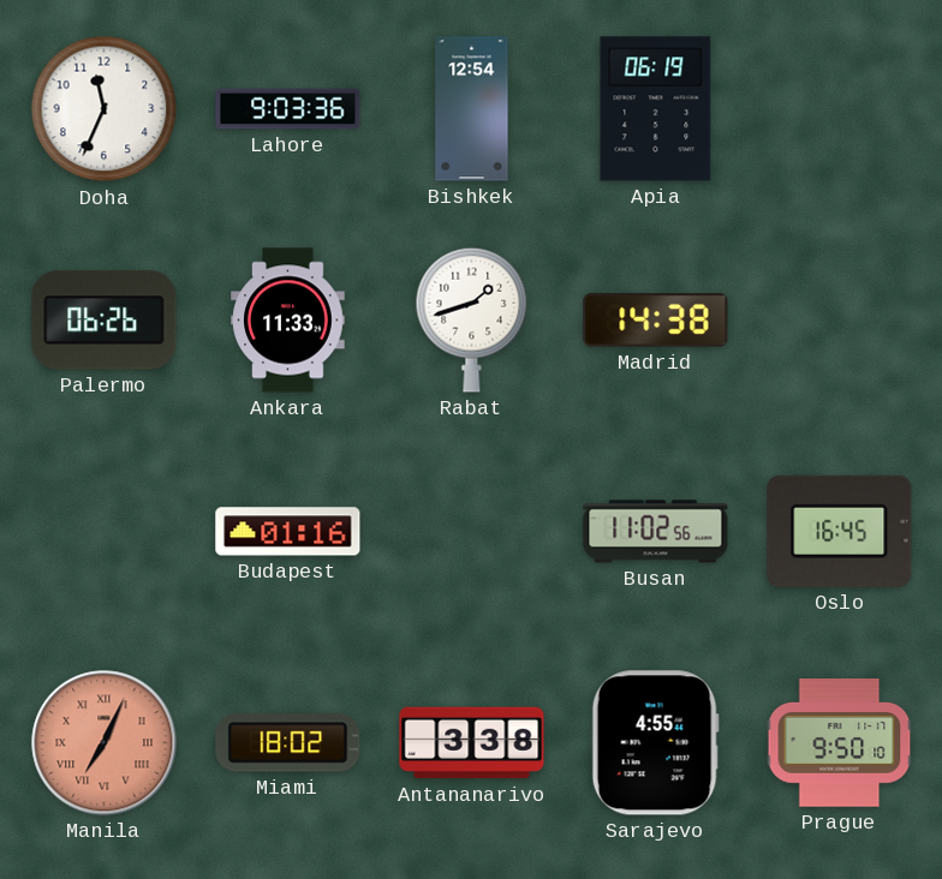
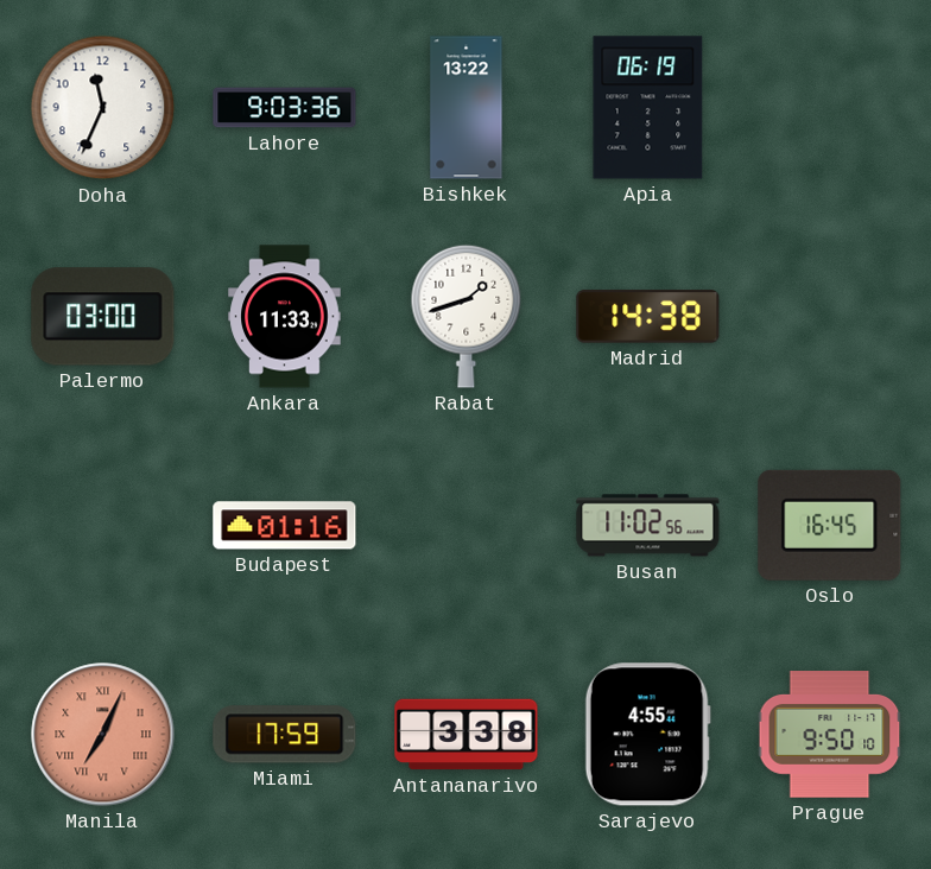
Bishkek: 12:54 -> 13:22 (467, 108)
Palermo: 06:26 -> 03:00 (103, 317)
Miami: 18:02 -> 17:59 (285, 735)
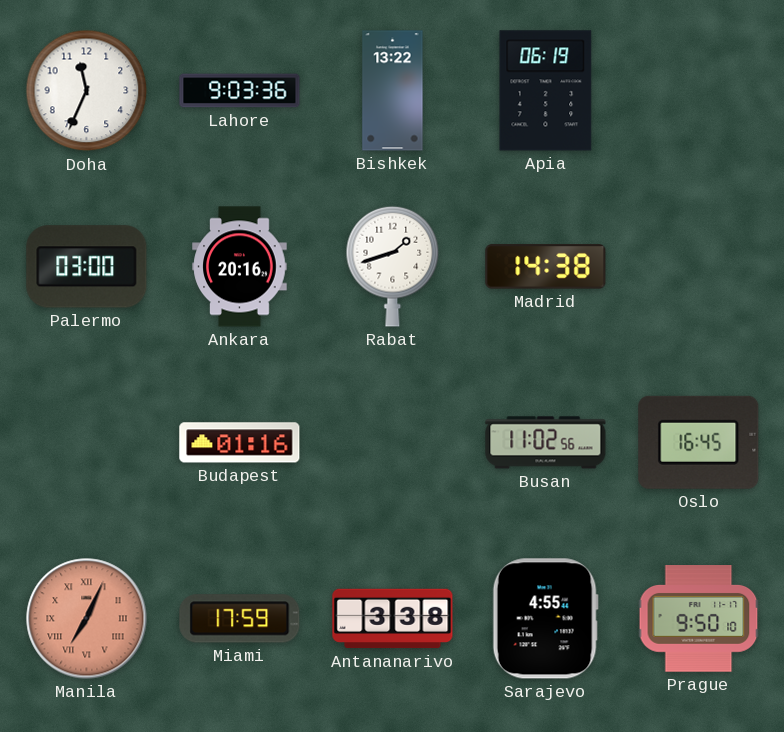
Ankara: 11:33 -> 20:16 (240, 267)
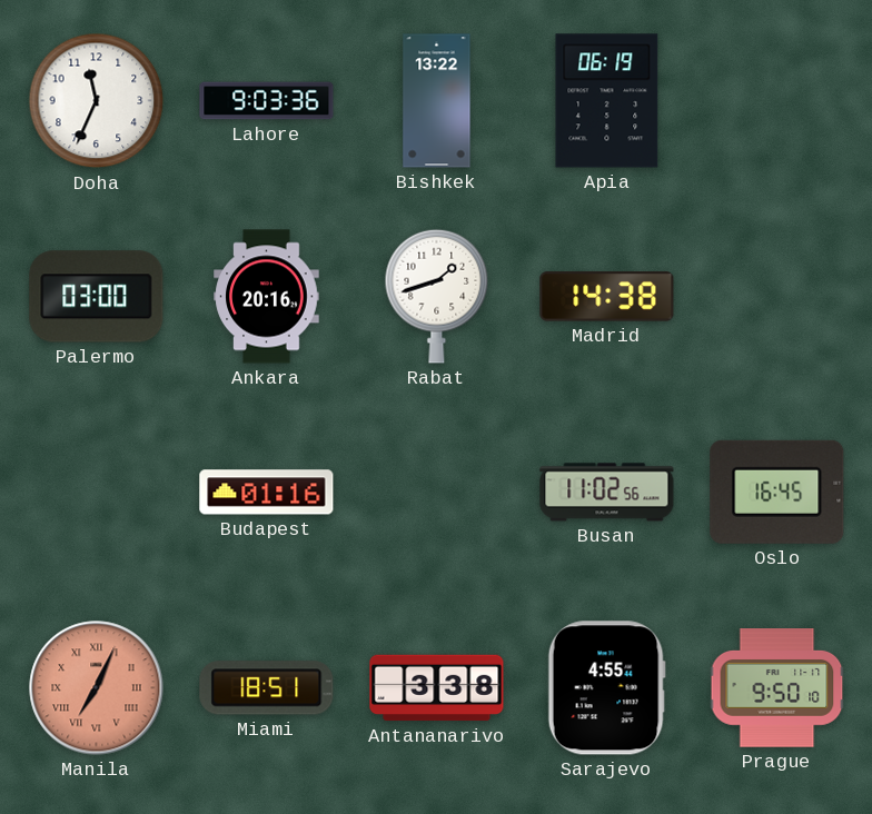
Miami: 17:59 -> 18:51 (267, 688)
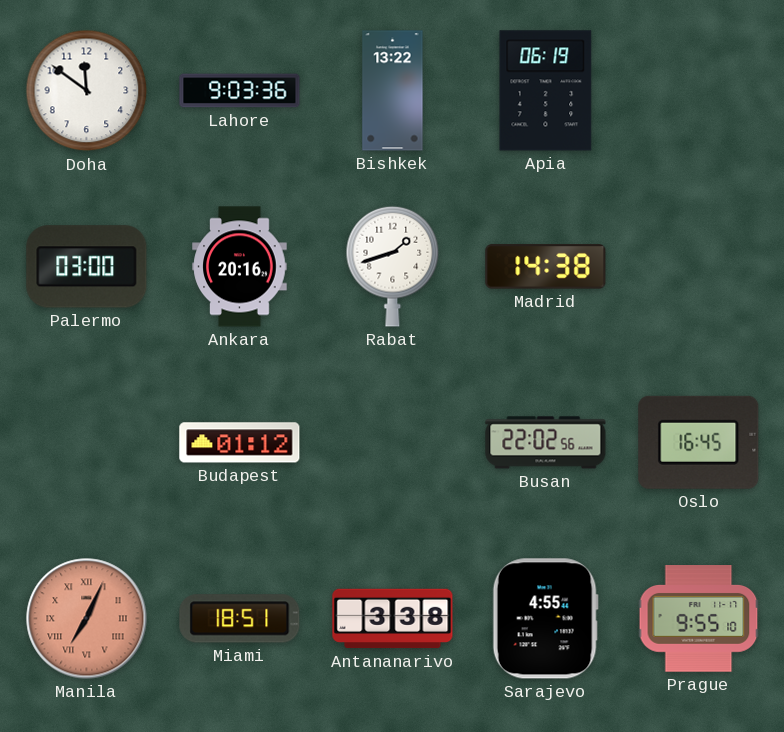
Doha: 11:34 -> 11:51 (87, 91)
Budapest: 01:16 -> 01:12 (240, 443)
Busan: 11:02 -> 22:02 (546, 443)
Prague: 9:50 -> 9:55 (699, 619)
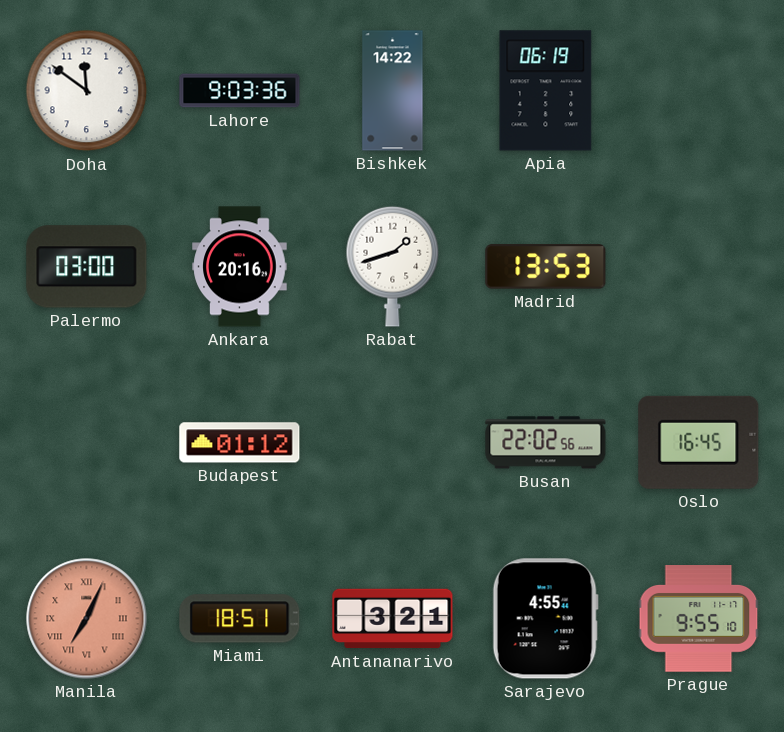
Bishkek: 13:22 -> 14:22 (393, 91)
Madrid: 14:38 -> 13:53 (546, 267)
Antananarivo: 3:38 -> 3:21 (393, 619)
